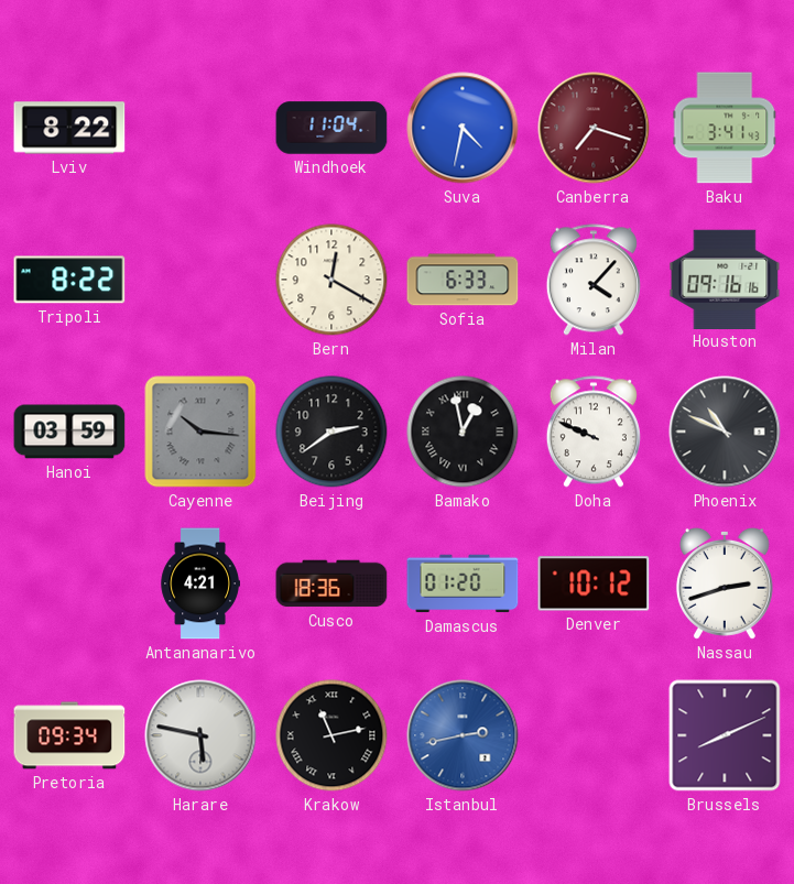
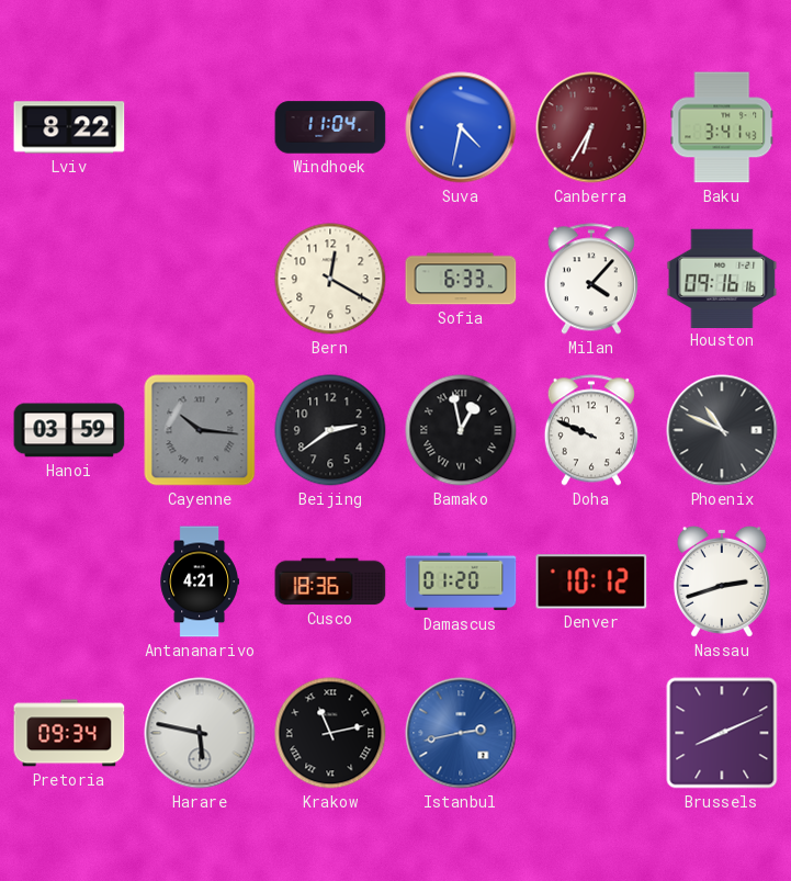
Canberra: 7:18 -> 6:35 (591, 127)
Tripoli: 8:22 -> none (69, 280)
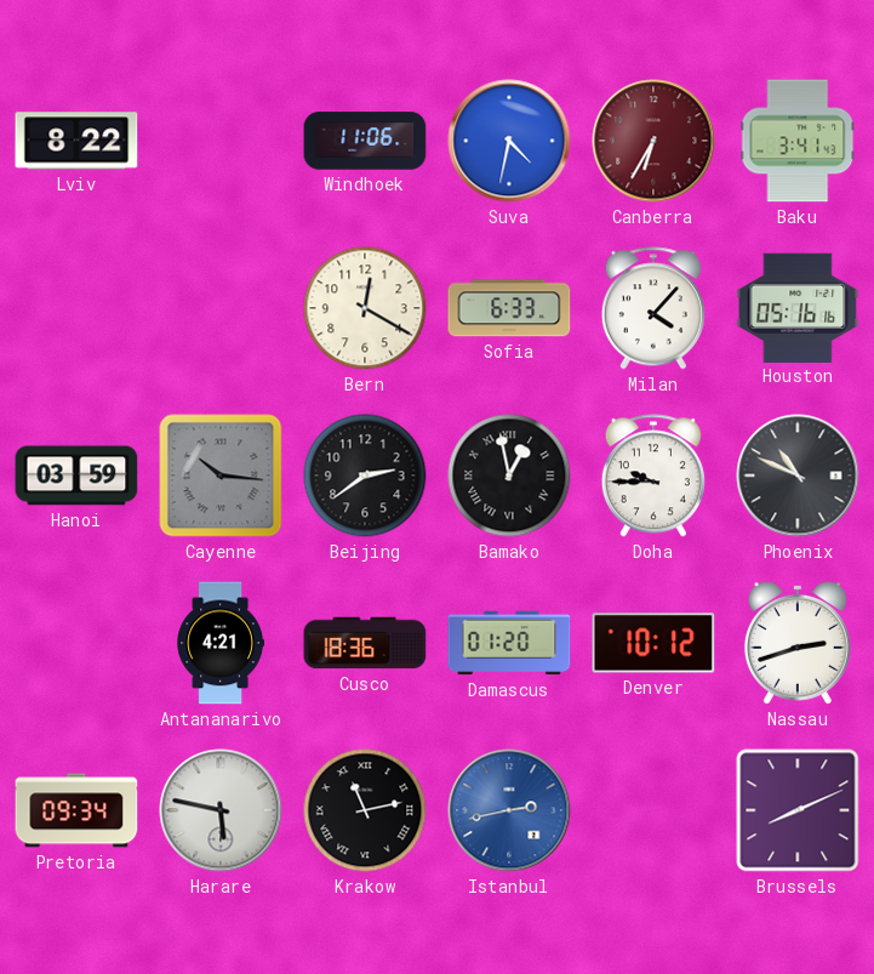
Windhoek: 11:04 -> 11:06 (365, 141)
Houston: 09:16 -> 05:16 (798, 307)
Doha: 9:49 -> 9:45 (653, 475)
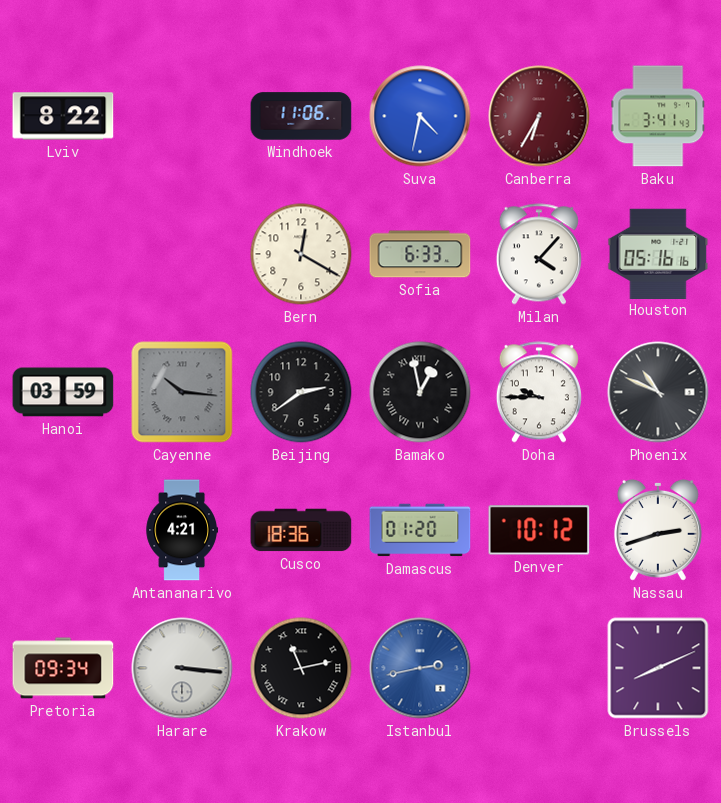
Harare: 5:47 -> 3:16 (182, 668)
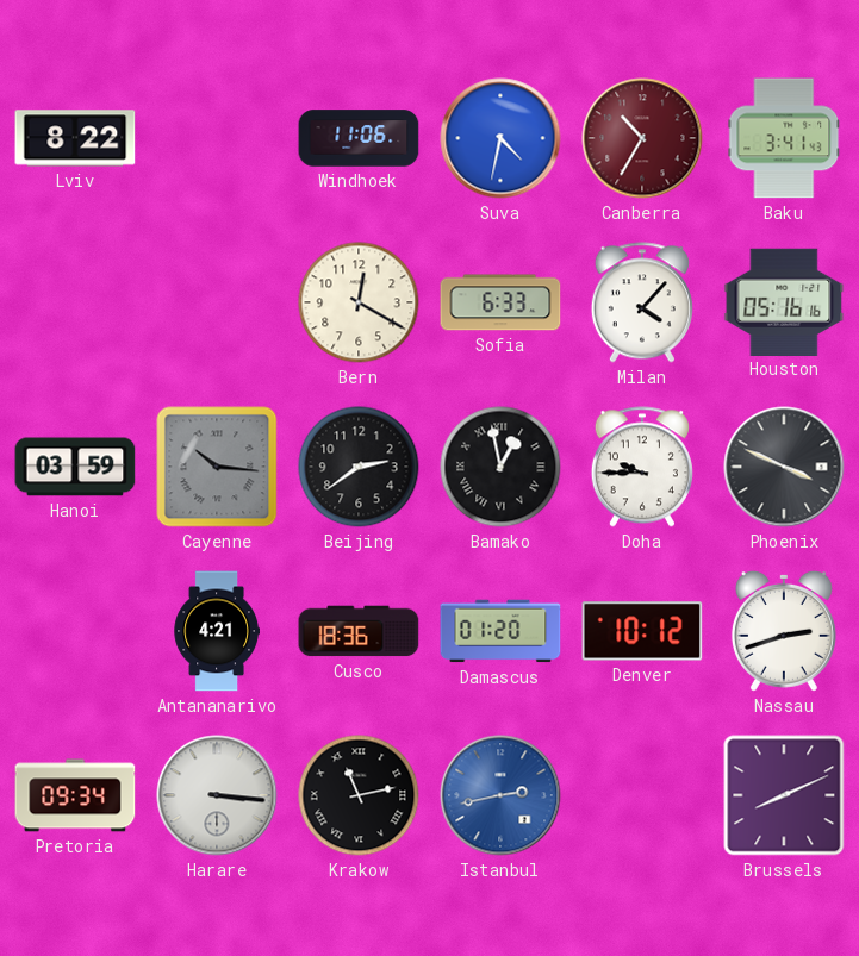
Canberra: 6:35 -> 10:35 (642, 138)
Phoenix: 10:49 -> 3:49 (784, 467)
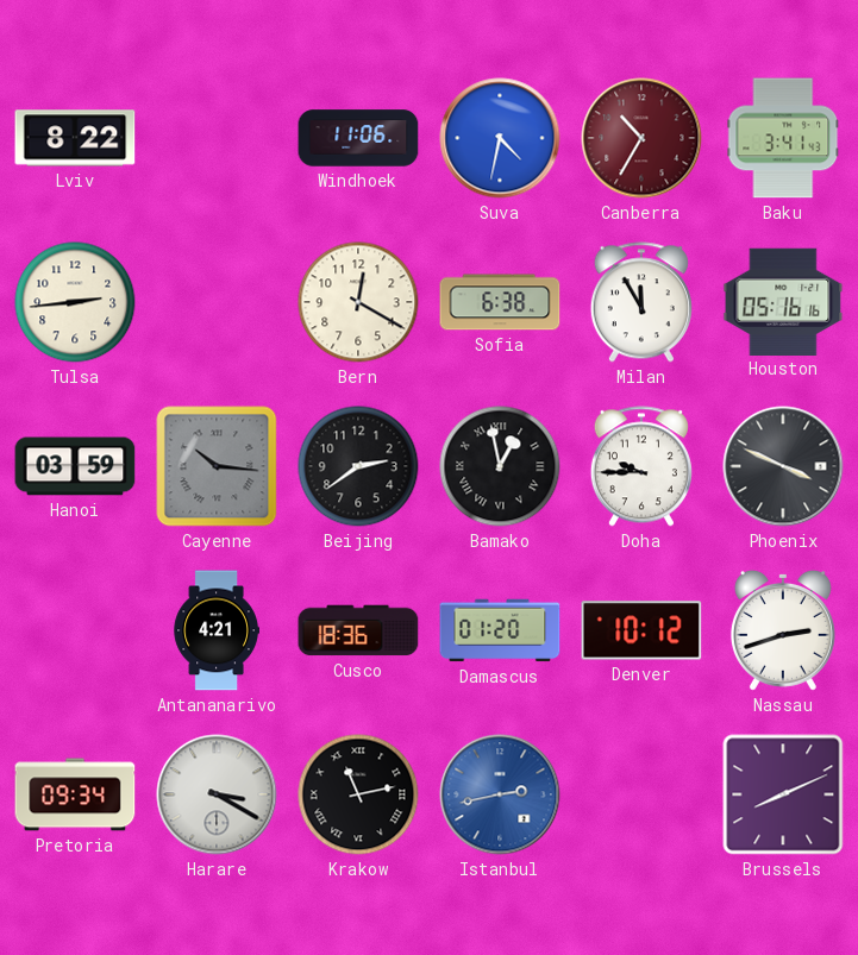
Tulsa: none -> 2:44 (75, 302)
Sofia: 6:33 -> 6:38 (500, 302)
Milan: 4:07 -> 11:55 (641, 302)
Harare: 3:16 -> 3:20 (217, 794)
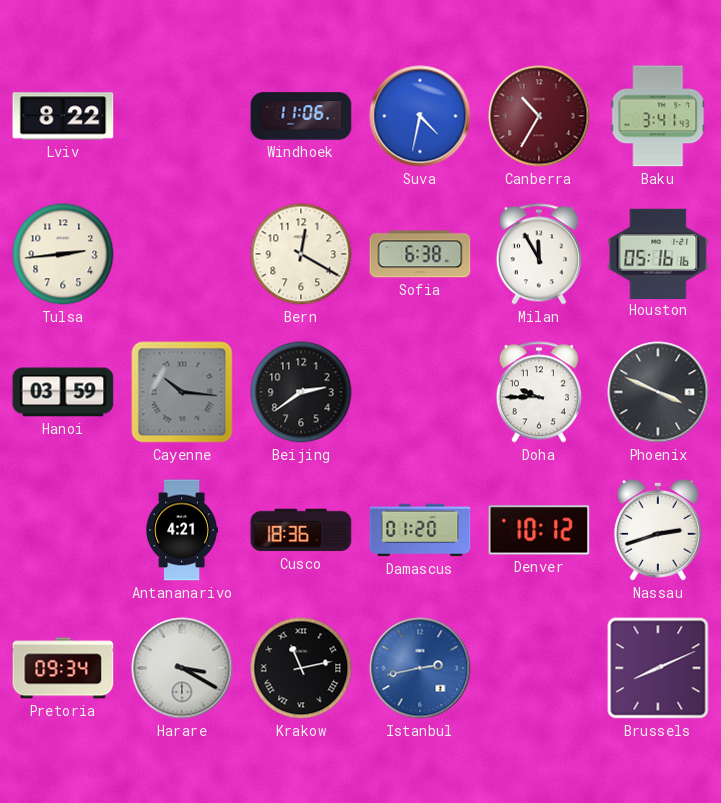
Bamako: 12:58 -> none (500, 466)
